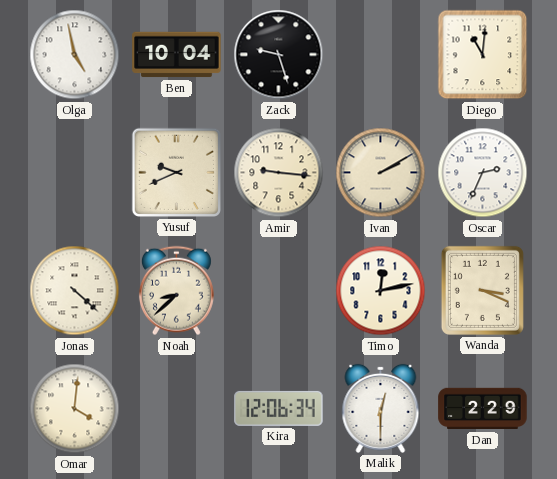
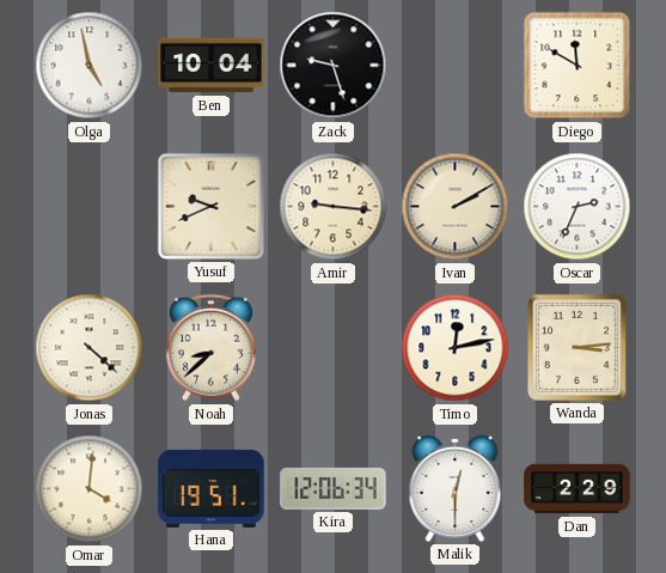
Diego: 11:01 -> 11:50 (578, 66)
Wanda: 3:19 -> 3:14 (576, 347)
Hana: none -> 19:51 (212, 488)
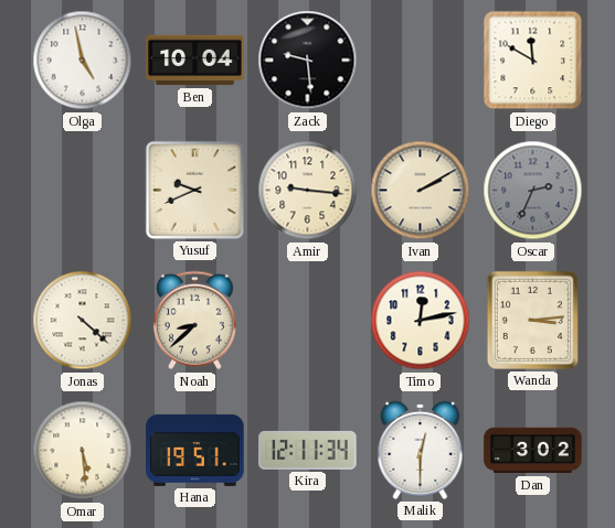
Zack: 9:27 -> 9:29 (308, 61)
Oscar dial: white -> grey (533, 191)
Omar: 4:01 -> 5:29 (83, 451)
Kira: 12:06 -> 12:11 (308, 450)
Dan: 2:29 -> 3:02 (533, 451)
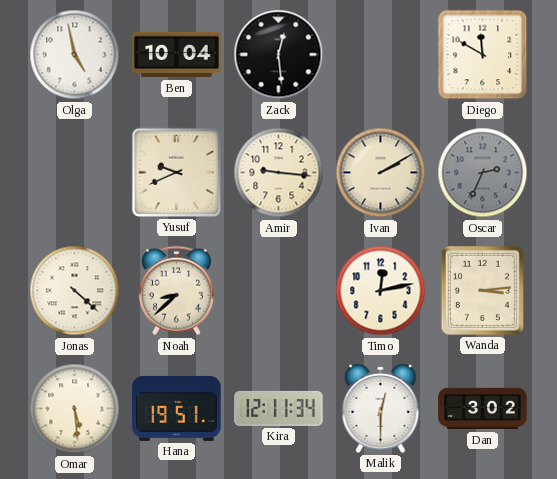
Zack: 9:29 -> 12:29 (279, 55)
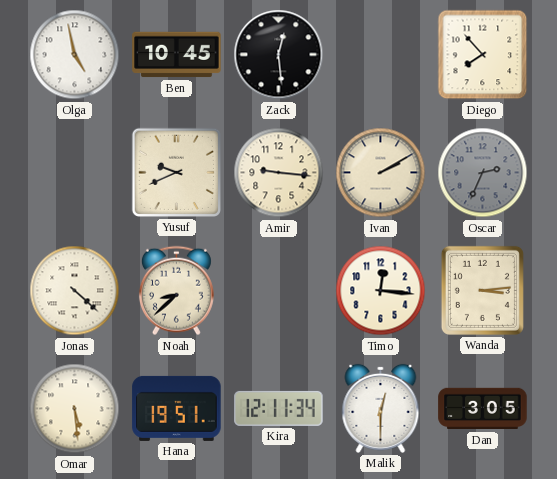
Ben: 10:04 -> 10:45 (177, 55)
Diego: 11:50 -> 7:53 (483, 55)
Timo: 12:13 -> 12:16 (381, 291)
Dan: 3:02 -> 3:05 (483, 409)
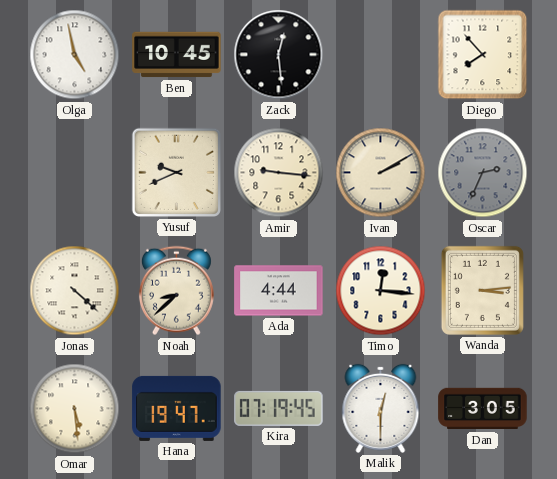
Ada: none -> 4:44 (279, 291)
Hana: 19:51 -> 19:47 (177, 408)
Kira: 12:11 -> 07:19 (279, 408)
